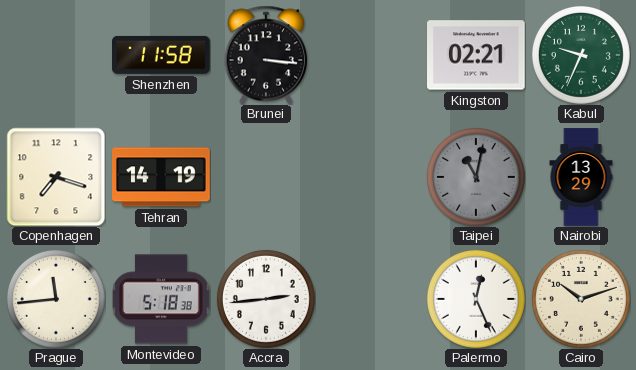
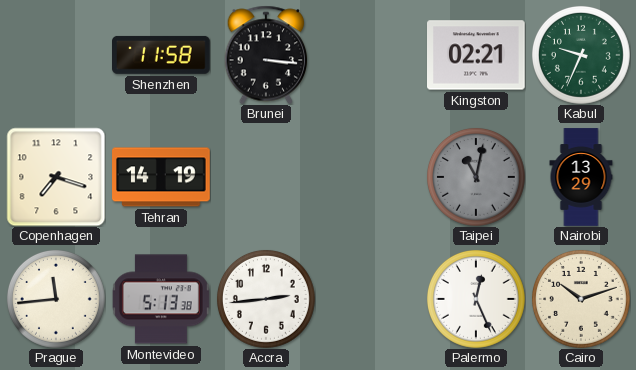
Montevideo: 5:18 -> 5:13 (161, 299)
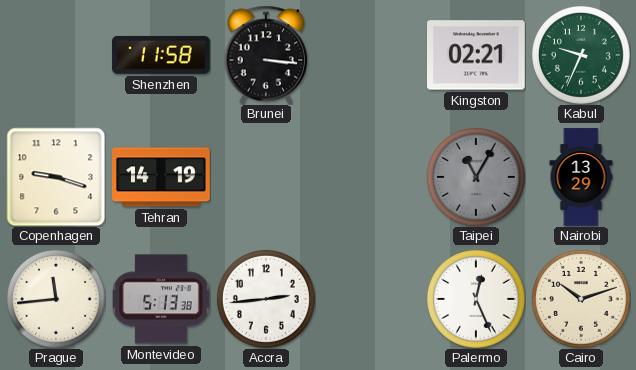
Copenhagen: 7:18 -> 9:18 (56, 177)
Taipei: 11:02 -> 11:05 (476, 177)
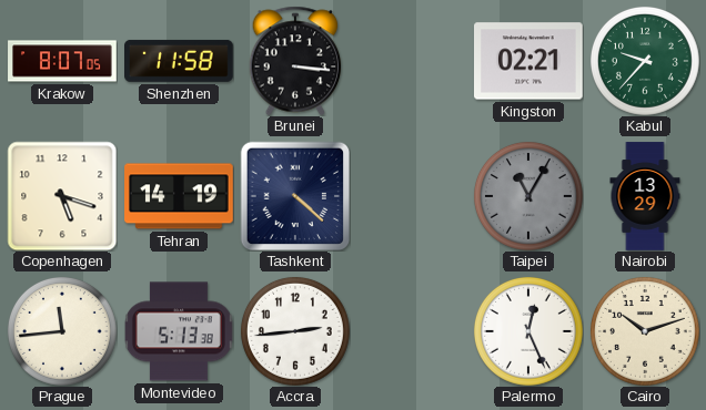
Krakow: none -> 8:07 (62, 61)
Kabul: 9:34 -> 9:37 (645, 61)
Copenhagen: 9:18 -> 5:18 (62, 196)
Tashkent: none -> 4:22 (295, 196)
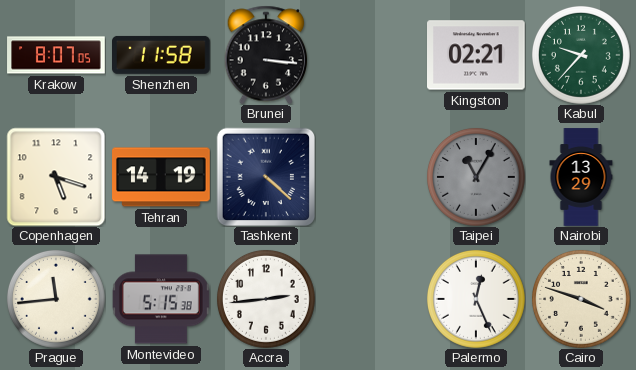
Montevideo: 5:13 -> 5:15 (161, 299)
Cairo: 10:12 -> 3:48 (581, 299)
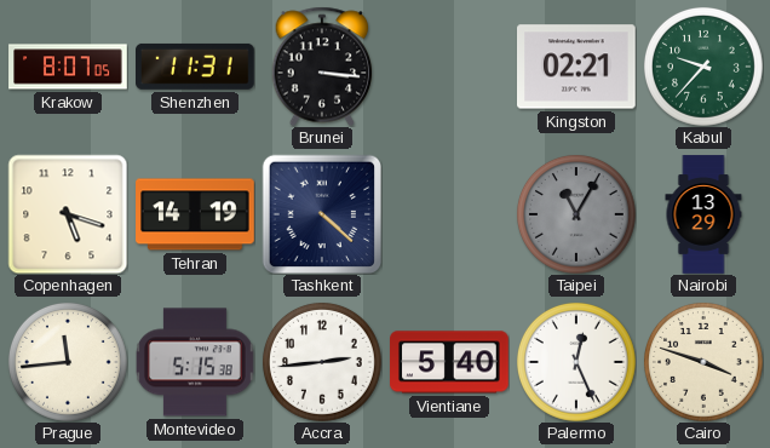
Shenzhen: 11:58 -> 11:31 (196, 67)
Vientiane: none -> 5:40 (449, 362)
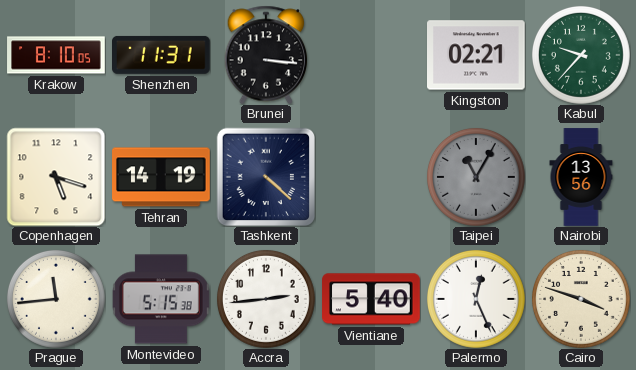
Krakow: 8:07 -> 8:10 (56, 55)
Nairobi: 13:29 -> 13:56 (581, 177)
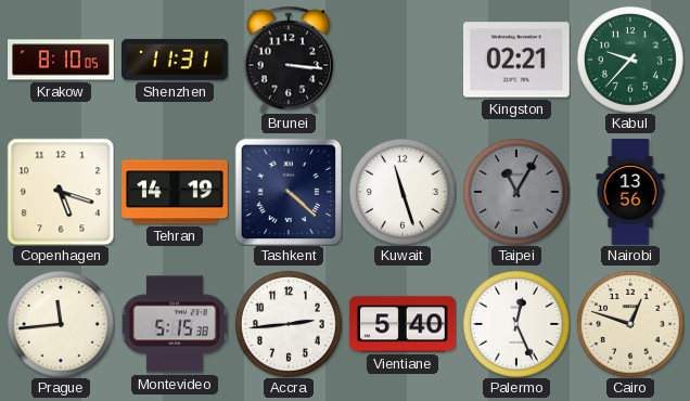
Kuwait: none -> 11:27 (403, 192)
Cairo: 3:48 -> 12:48 (630, 324)
